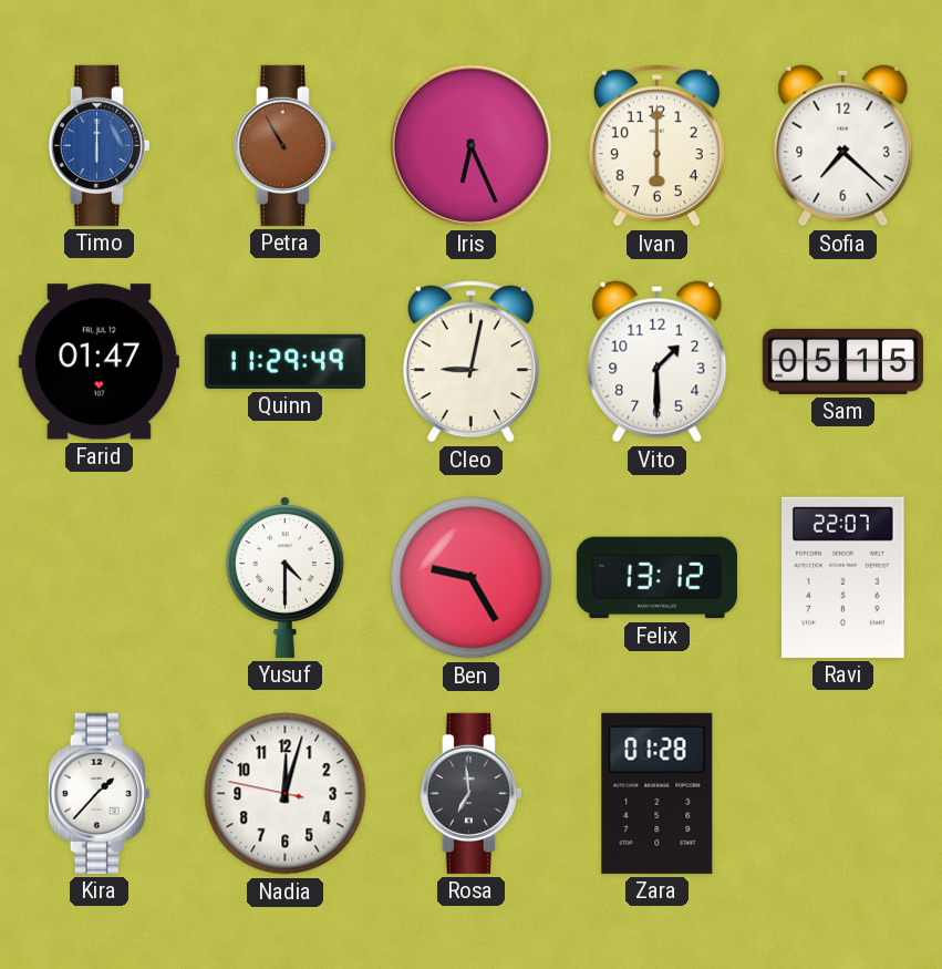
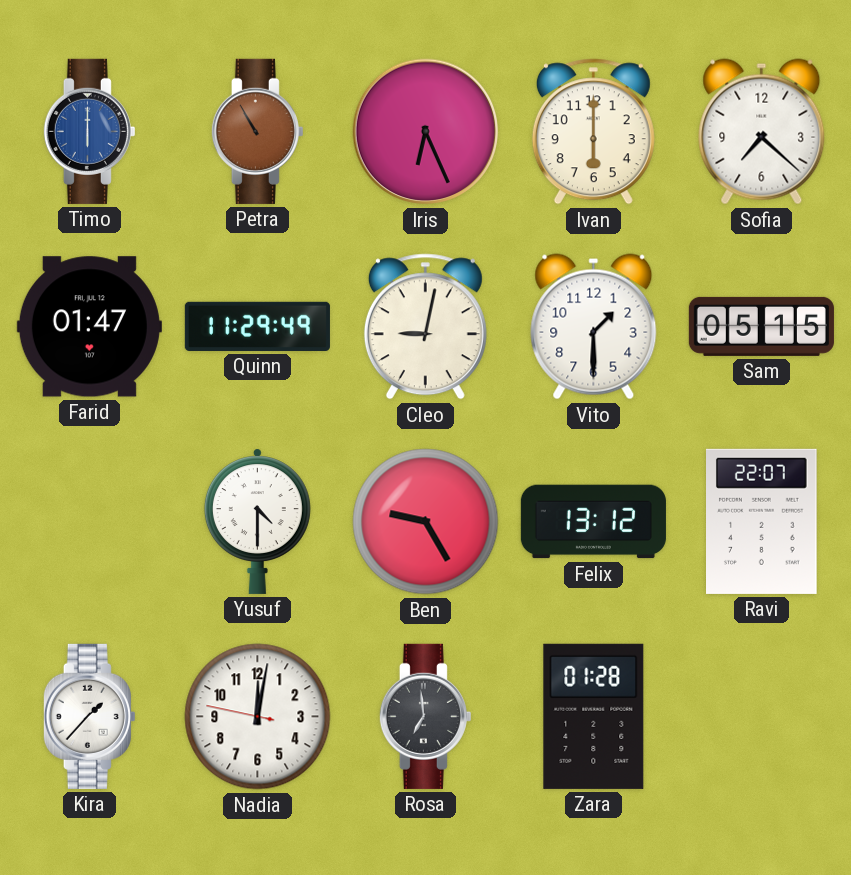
Nadia: 12:02 -> 12:01 (258, 717)
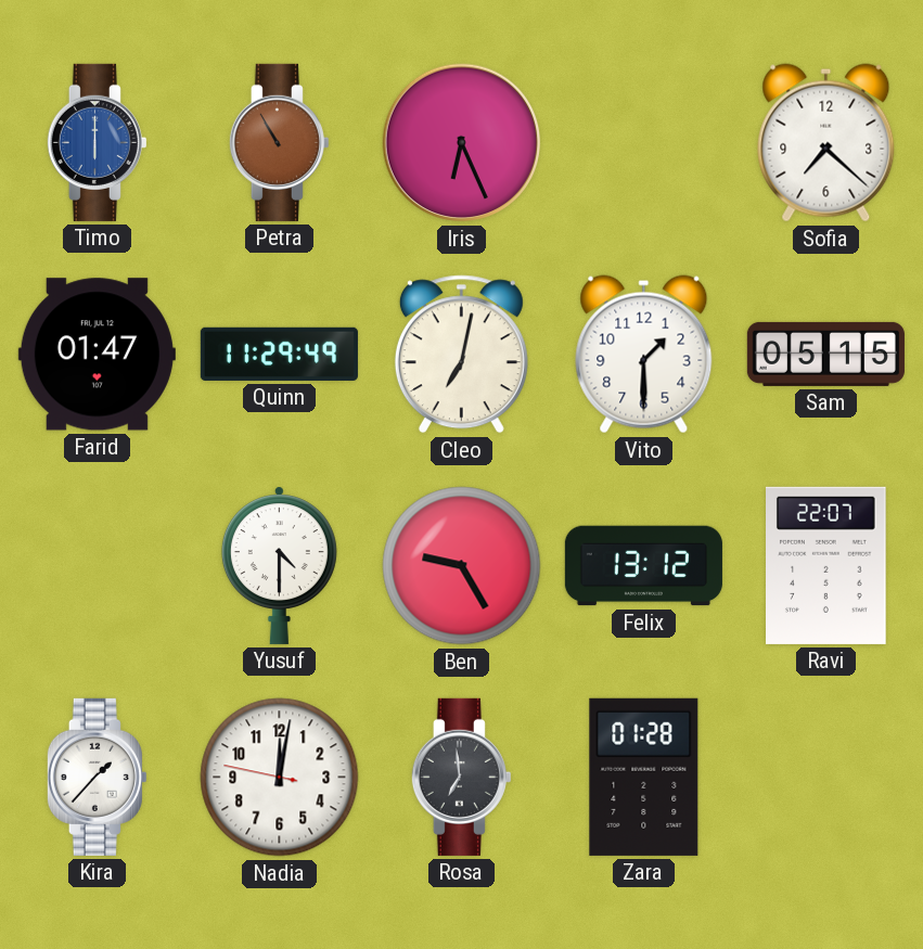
Ivan: 6:00 -> none (593, 132)
Cleo: 9:02 -> 7:02 (461, 355)
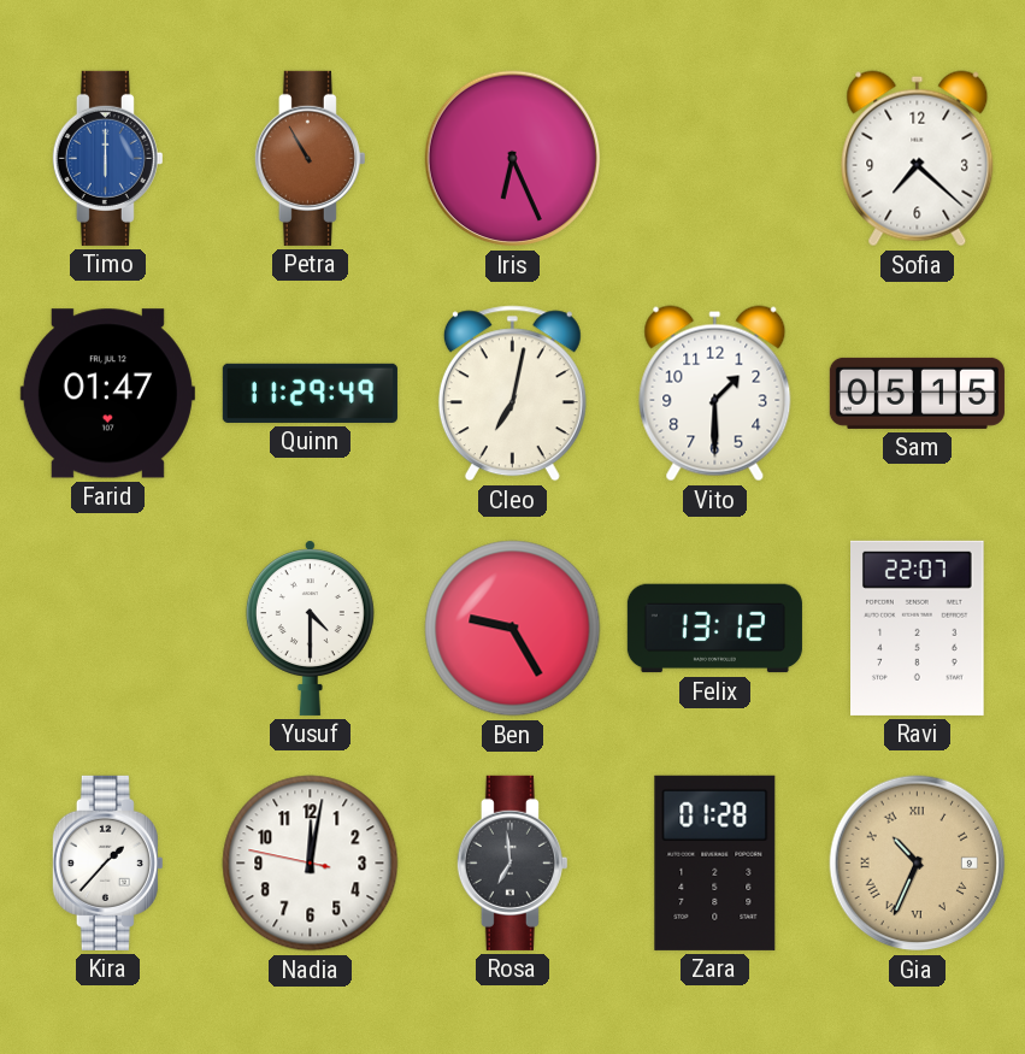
Gia: none -> 10:34 (918, 864)
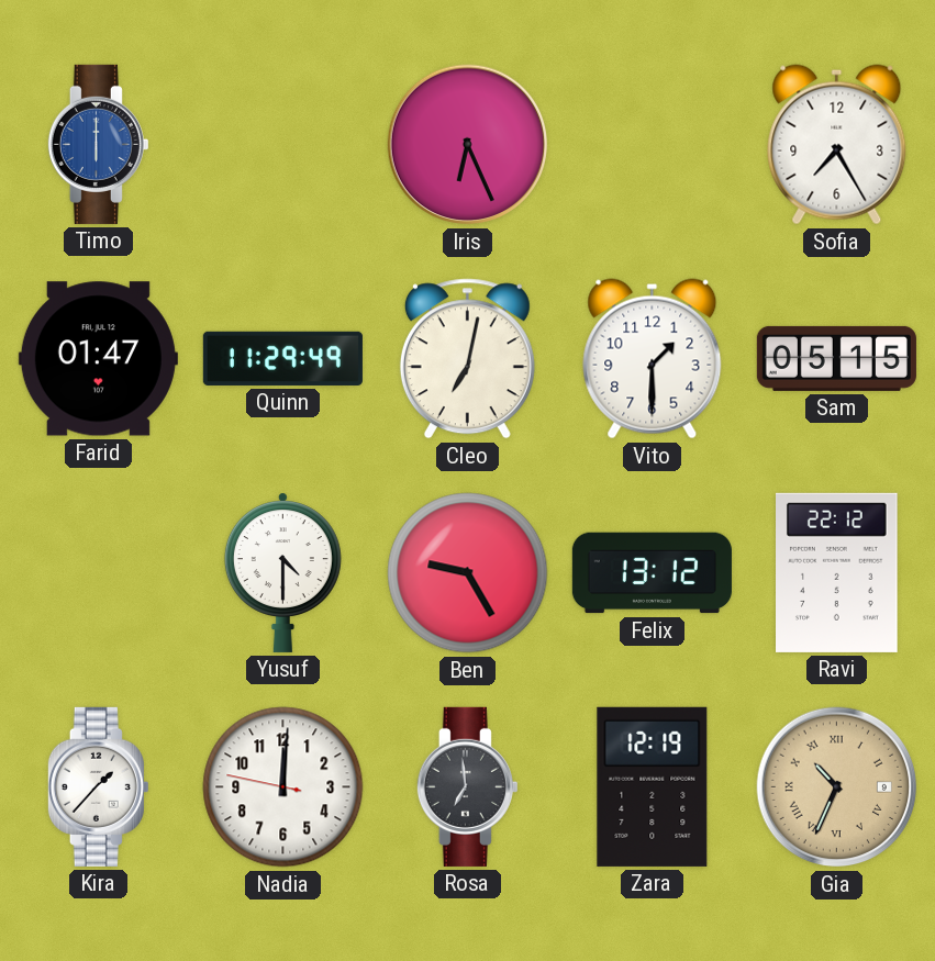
Petra: 10:55 -> none (310, 158)
Sofia: 7:22 -> 7:25 (837, 145)
Ravi: 22:07 -> 22:12 (837, 572)
Nadia: 12:01 -> 12:00 (283, 787)
Zara: 01:28 -> 12:19 (653, 786)
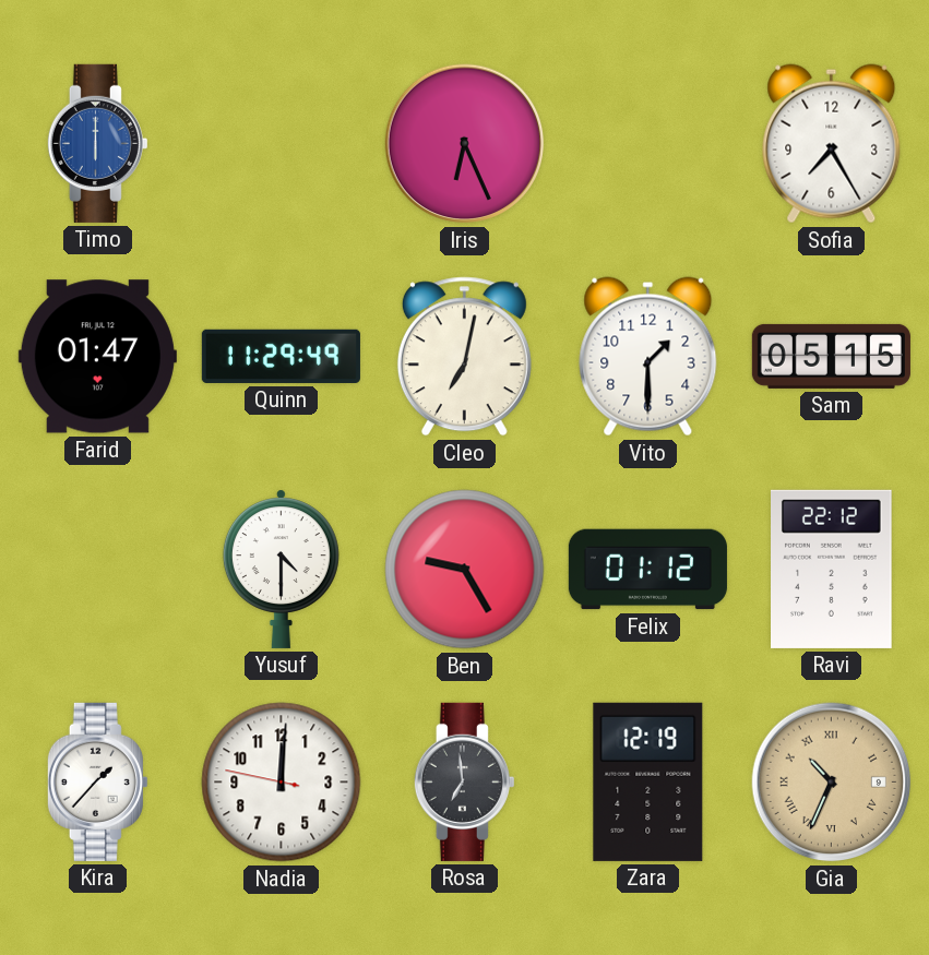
Felix: 13:12 -> 01:12 (647, 570)
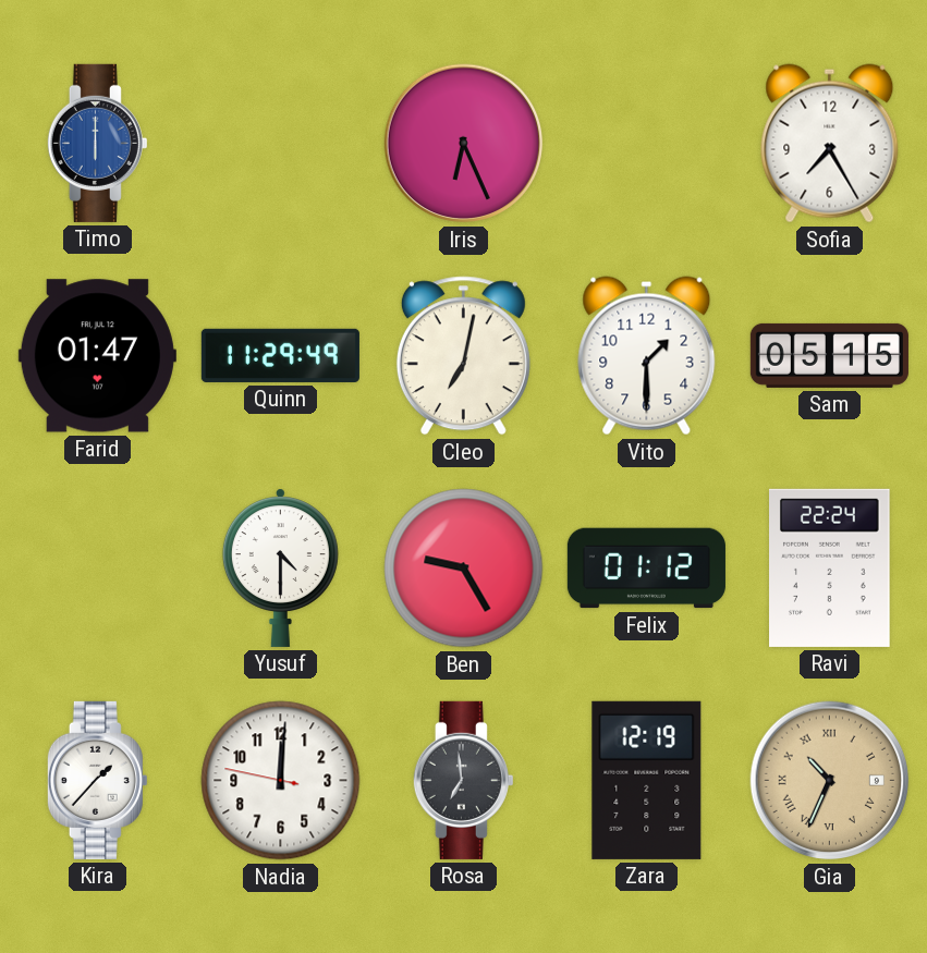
Ravi: 22:12 -> 22:24 (830, 567)
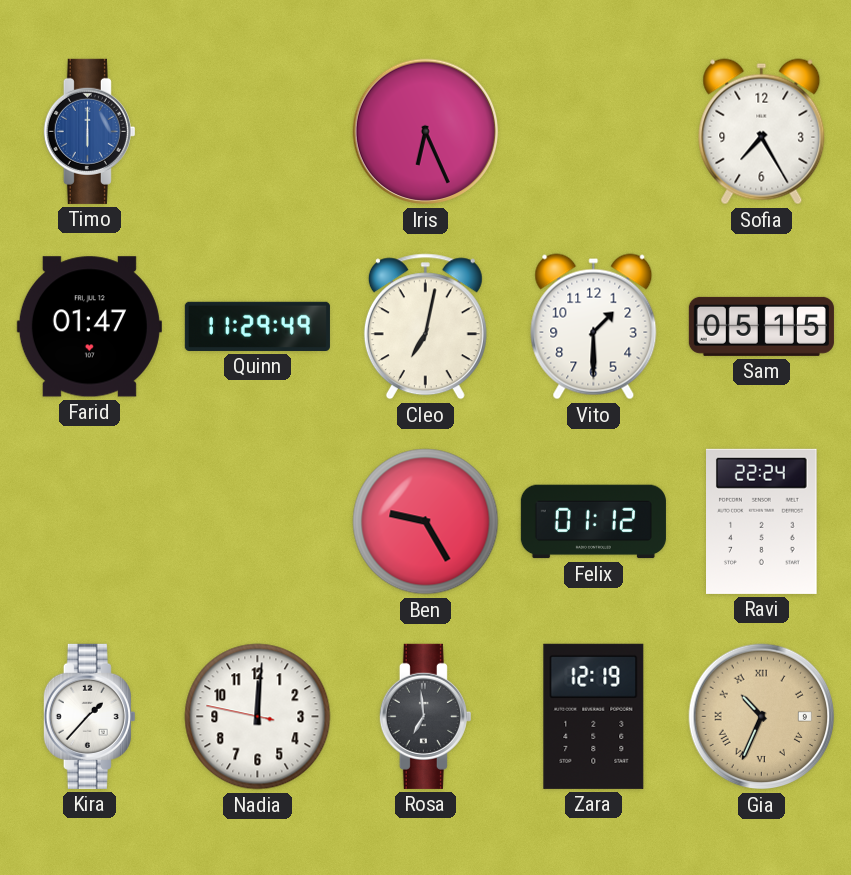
Yusuf: 4:30 -> none (280, 567)
